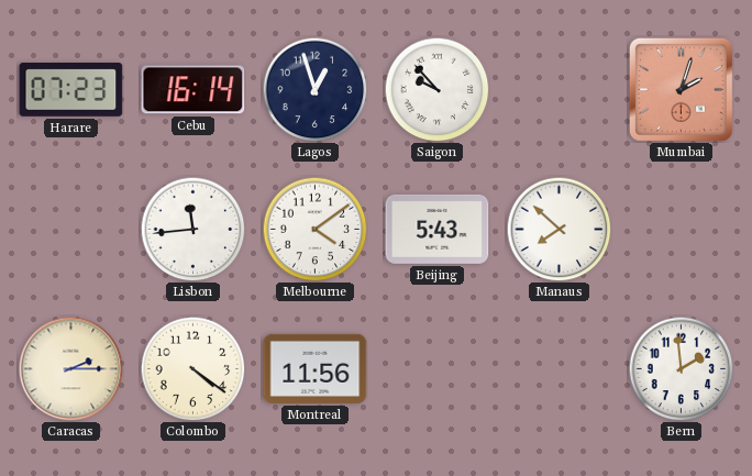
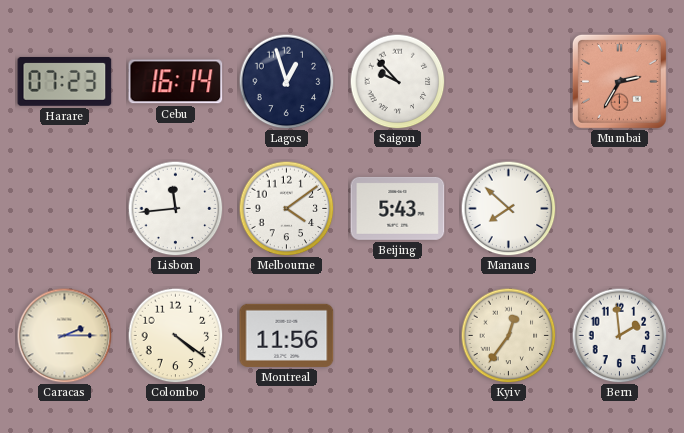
Mumbai: 2:03 -> 2:35 (619, 81)
Kyiv: none -> 12:36 (508, 335)
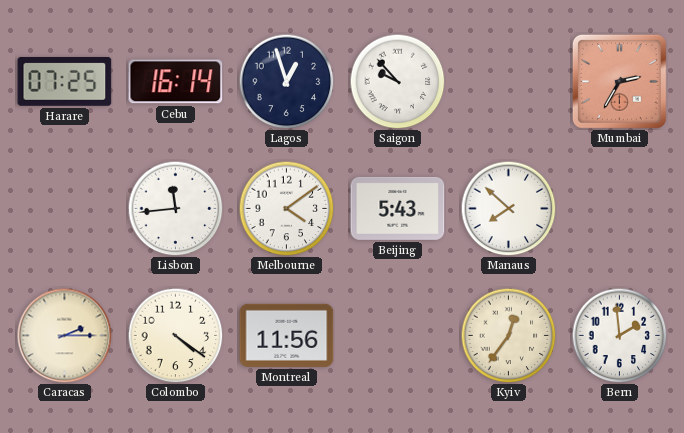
Harare: 07:23 -> 07:25 (65, 82)
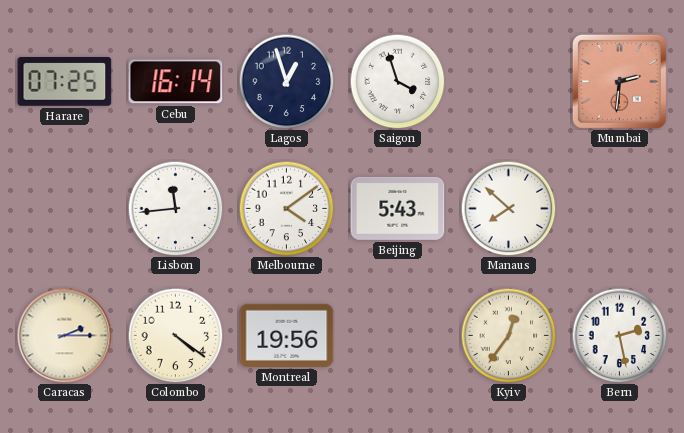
Saigon: 9:53 -> 3:57 (397, 81)
Mumbai: 2:35 -> 2:31 (619, 81)
Montreal: 11:56 -> 19:56 (287, 335)
Bern: 1:59 -> 2:28 (619, 335)
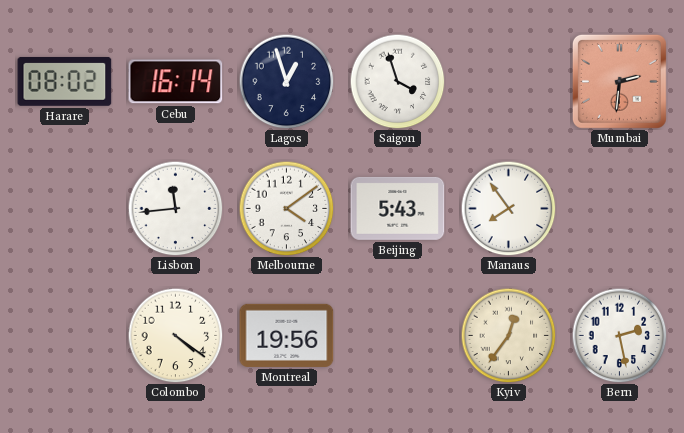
Harare: 07:25 -> 08:02 (65, 82)
Manaus: 7:52 -> 7:54 (508, 208)
Caracas: 2:15 -> none (64, 335)
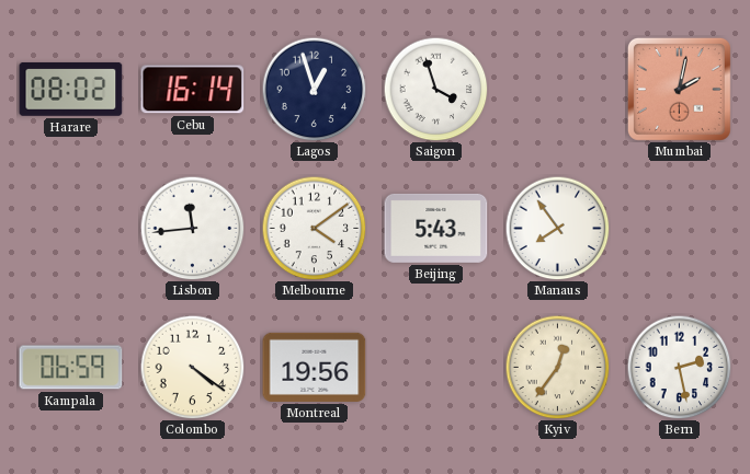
Mumbai: 2:31 -> 2:02 (679, 89)
Kampala: none -> 06:59 (71, 368)
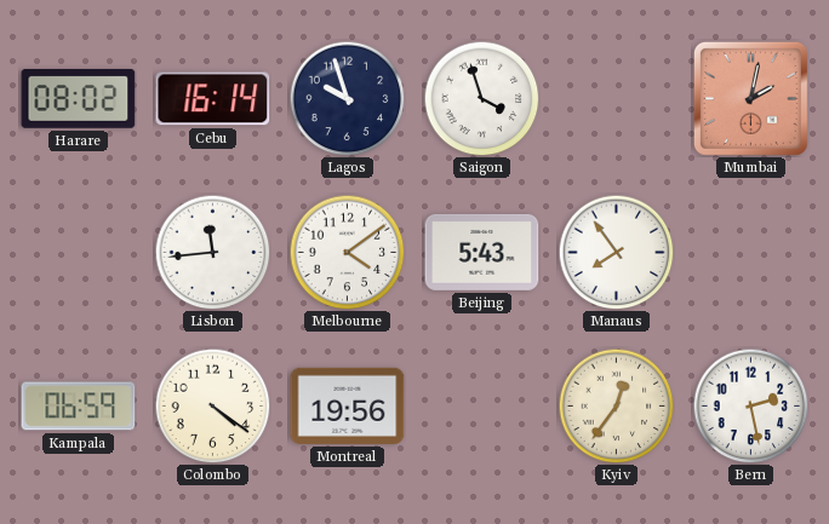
Lagos: 12:57 -> 9:57 (347, 98)
